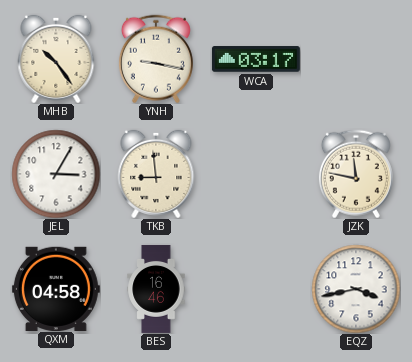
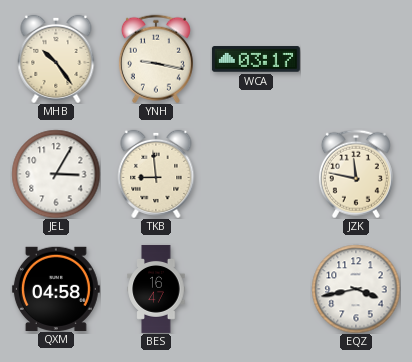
BES: 16:46 -> 16:47 (156, 289)
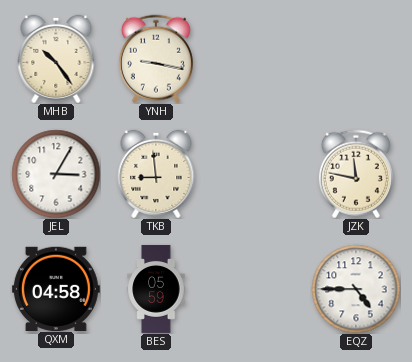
WCA: 03:17 -> none (256, 59)
BES: 16:47 -> 05:59 (156, 289)
EQZ: 3:43 -> 4:45 (356, 289)
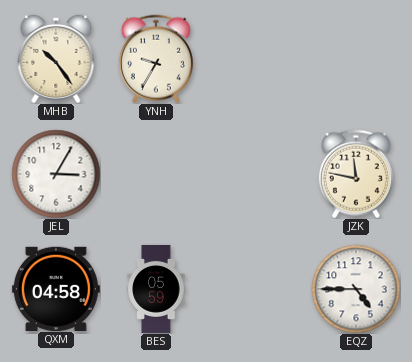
YNH: 9:17 -> 9:35 (156, 59)
TKB: 8:59 -> none (156, 174)
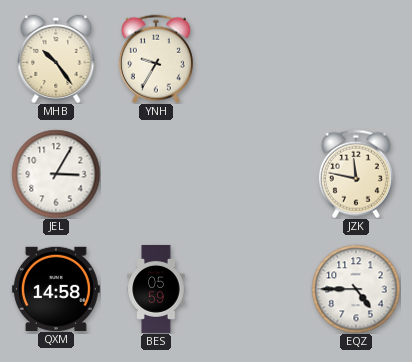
QXM: 04:58 -> 14:58 (56, 288)
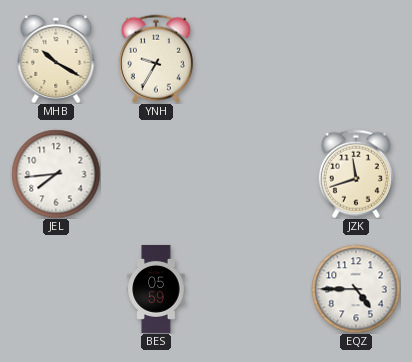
MHB: 10:24 -> 10:20 (56, 59)
JEL: 3:05 -> 7:44 (56, 174)
JZK: 11:47 -> 11:42 (356, 174)
QXM: 14:58 -> none (56, 288)
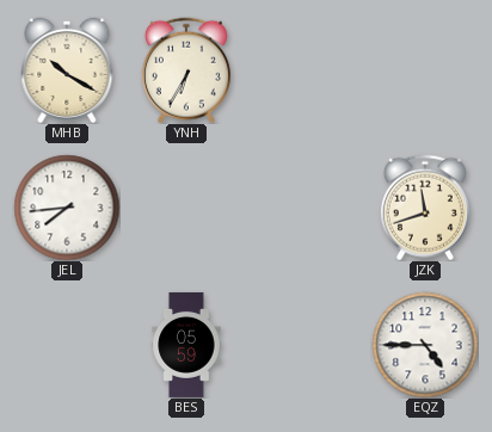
YNH: 9:35 -> 6:35 (186, 70)
